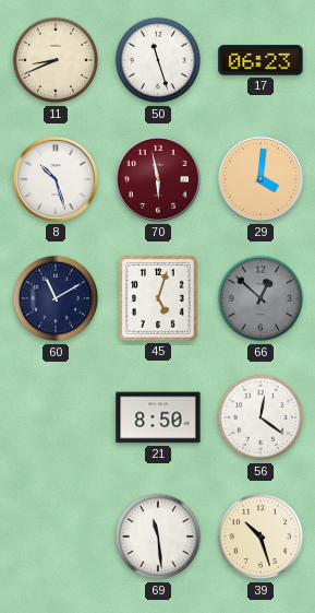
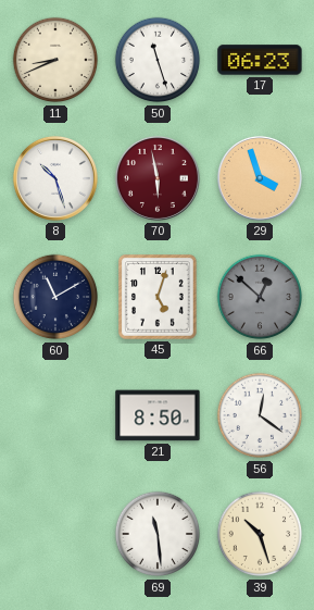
29: 4:01 -> 3:57 (260, 178)
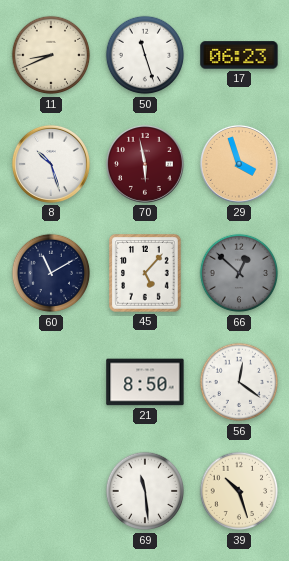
45: 5:03 -> 5:07 (146, 273)
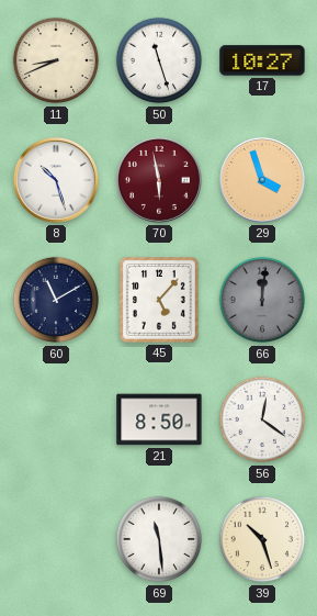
17: 06:23 -> 10:27 (262, 60)
66: 12:52 -> 12:01 (262, 300)
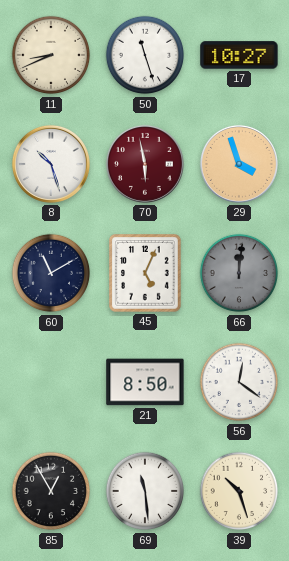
45: 5:07 -> 5:04 (146, 273)
85: none -> 12:55 (51, 491)
